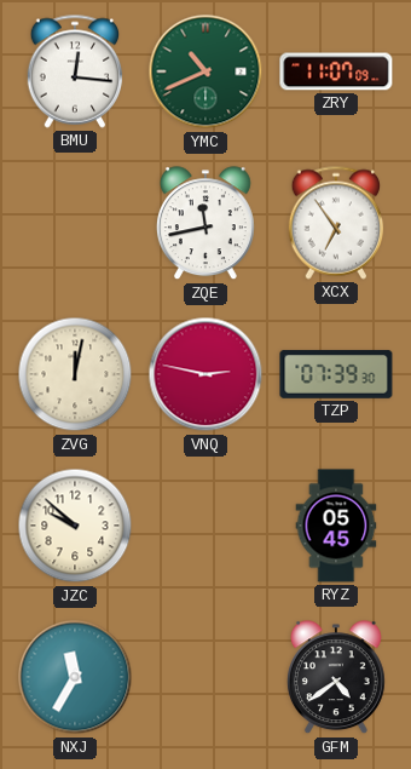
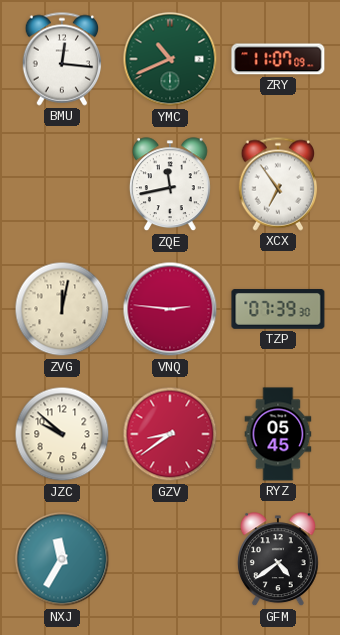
VNQ: 2:47 -> 2:46 (170, 309)
GZV: none -> 8:39 (170, 434)
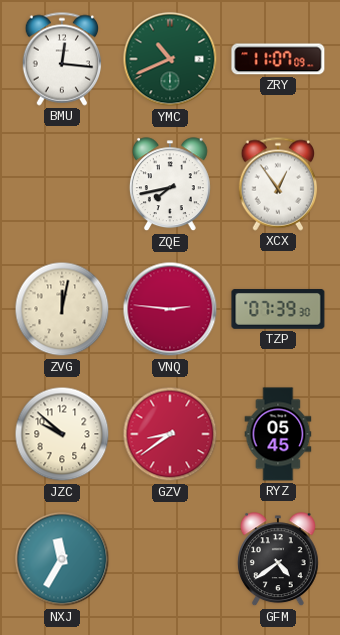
ZQE: 11:43 -> 7:43 (170, 185)
XCX: 6:54 -> 12:54 (278, 184)
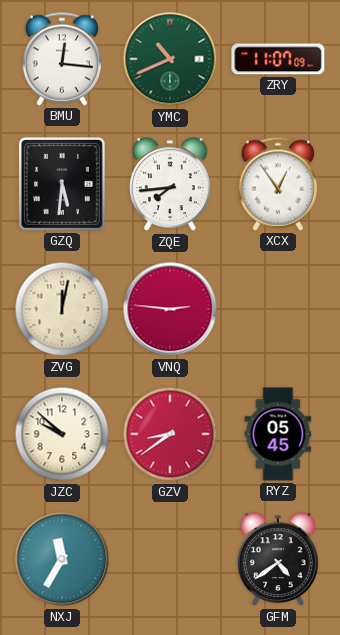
GZQ: none -> 5:31 (62, 184)
ZQE: 7:43 -> 7:44 (170, 185)
TZP: 07:39 -> none (278, 309)
